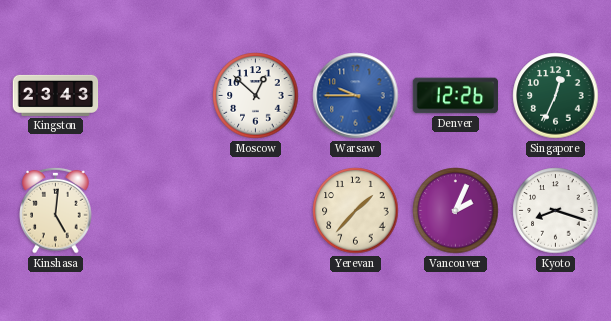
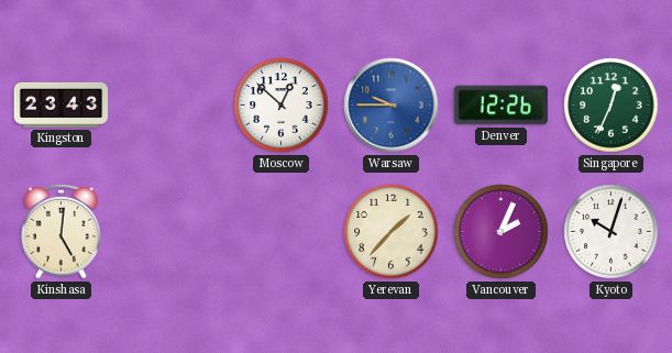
Kyoto: 8:18 -> 10:03 (612, 232)
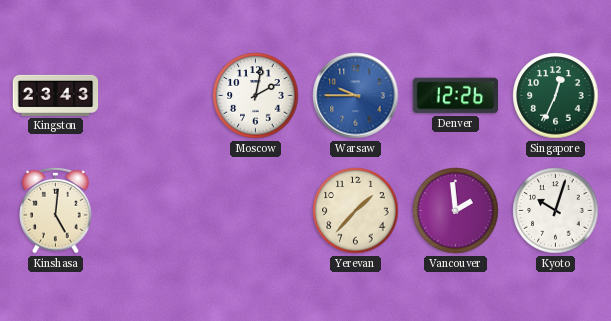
Moscow: 12:52 -> 2:02 (256, 96)
Vancouver: 2:04 -> 1:59 (456, 211)
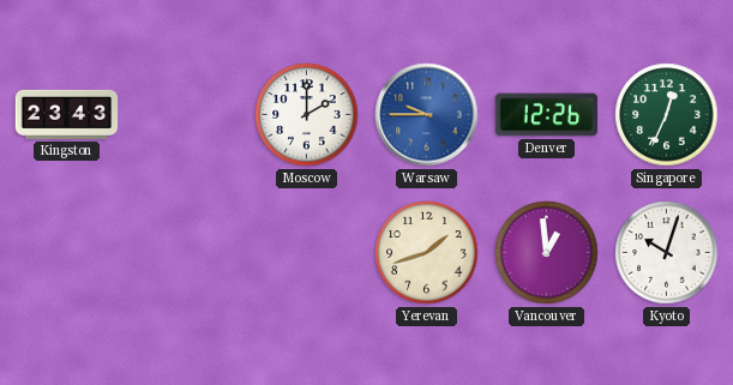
Moscow: 2:02 -> 2:00 (307, 115)
Kinshasa: 5:01 -> none (56, 210)
Yerevan: 1:37 -> 1:42 (427, 253)
Vancouver: 1:59 -> 12:59 (547, 253)
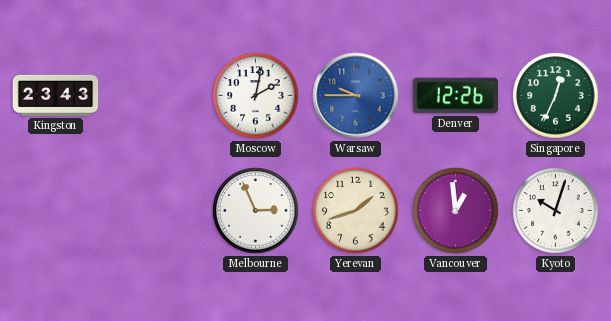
Moscow: 2:00 -> 2:02 (256, 96)
Melbourne: none -> 2:56 (256, 211)
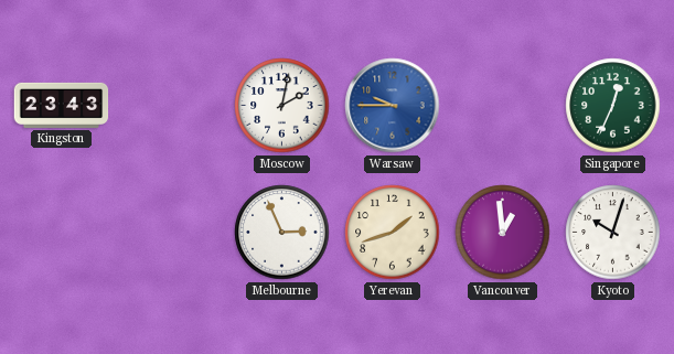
Denver: 12:26 -> none (456, 96)
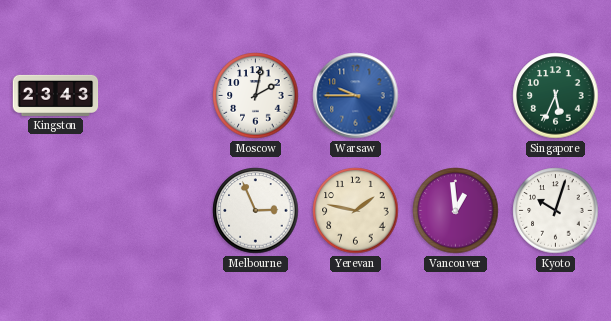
Singapore: 12:34 -> 5:34 (556, 96)
Yerevan: 1:42 -> 1:47 (356, 211)
